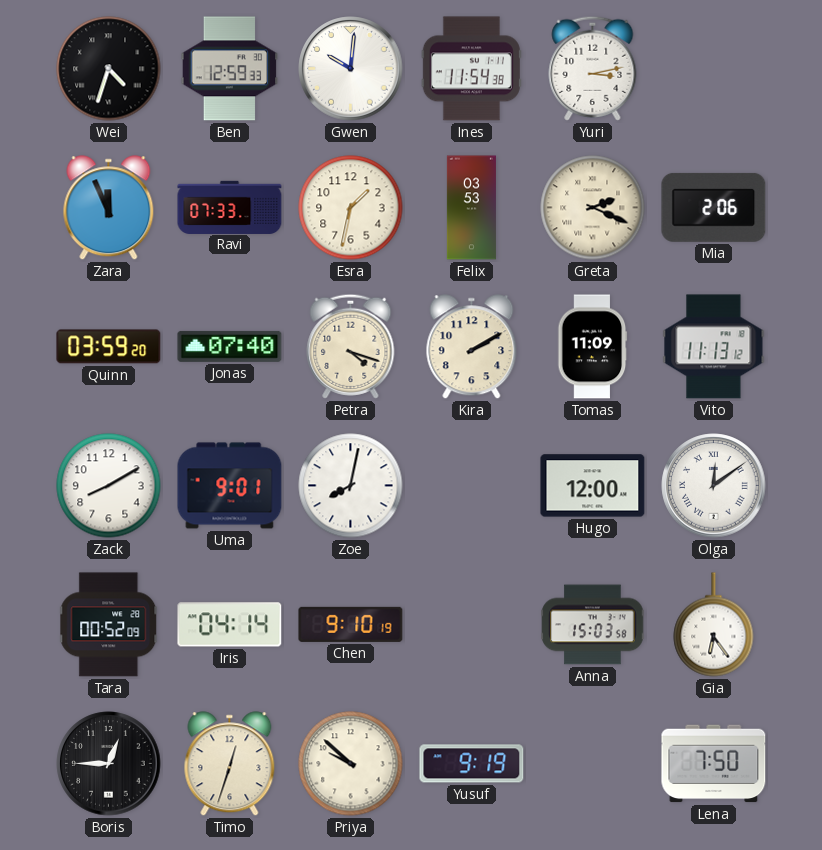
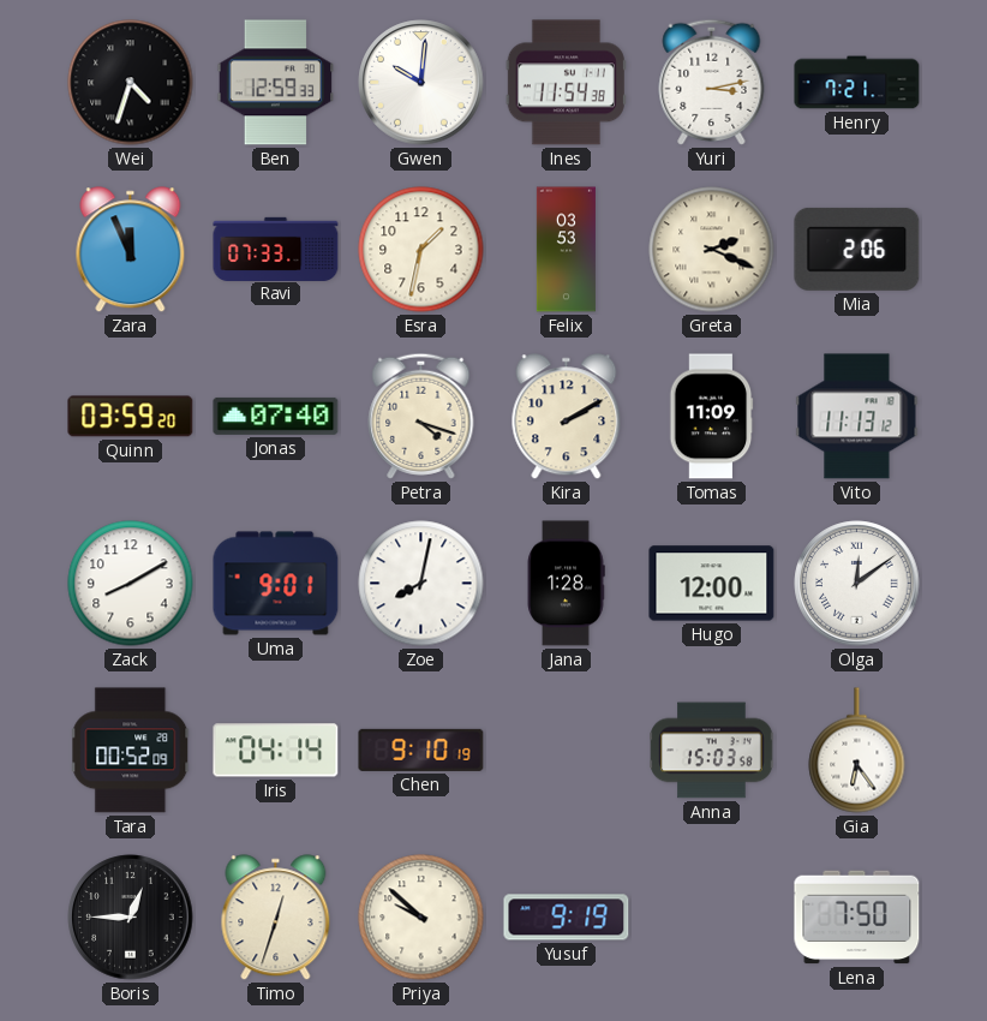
Henry: none -> 7:21 (857, 83)
Jana: none -> 1:28 (566, 584)
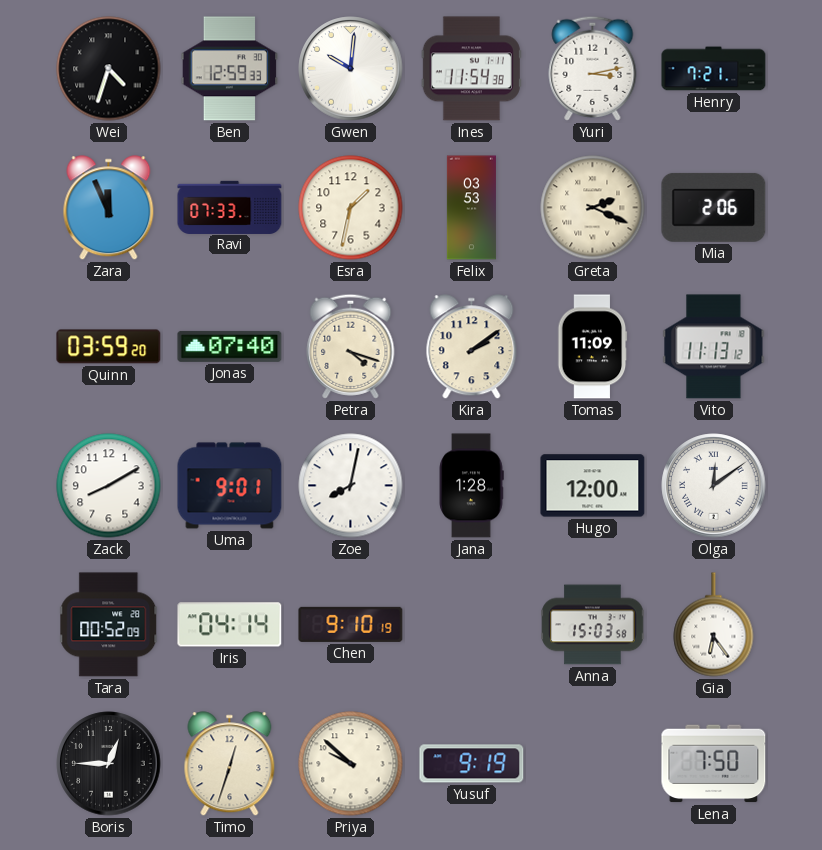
Kira: 2:10 -> 2:09 (472, 347)
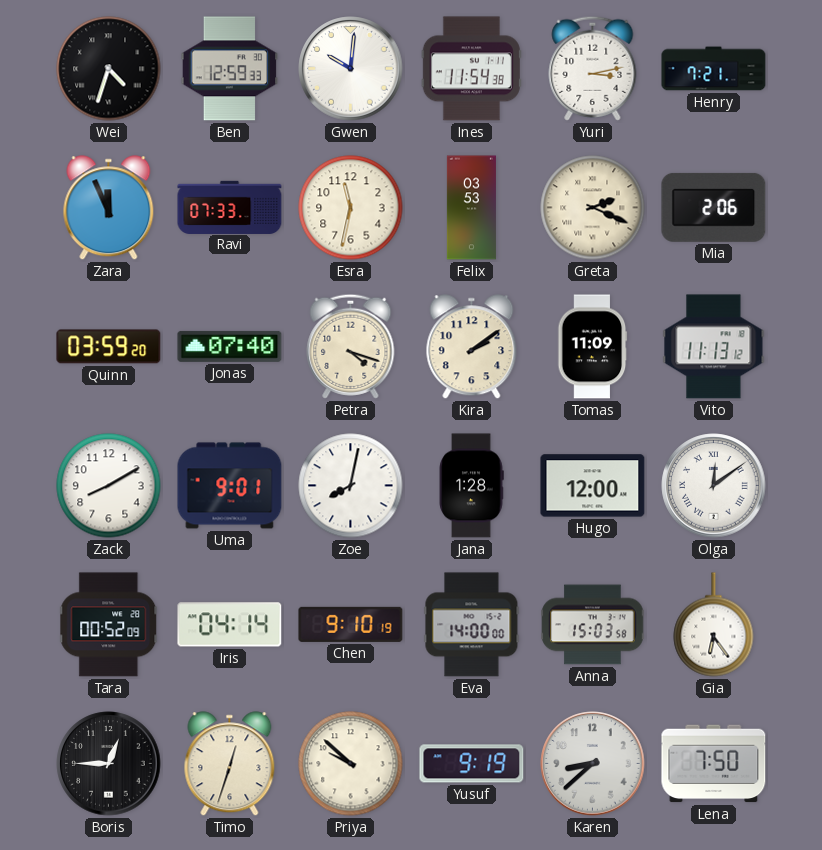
Esra: 1:32 -> 11:32 (351, 208)
Eva: none -> 14:00 (472, 625)
Karen: none -> 8:38 (593, 764)
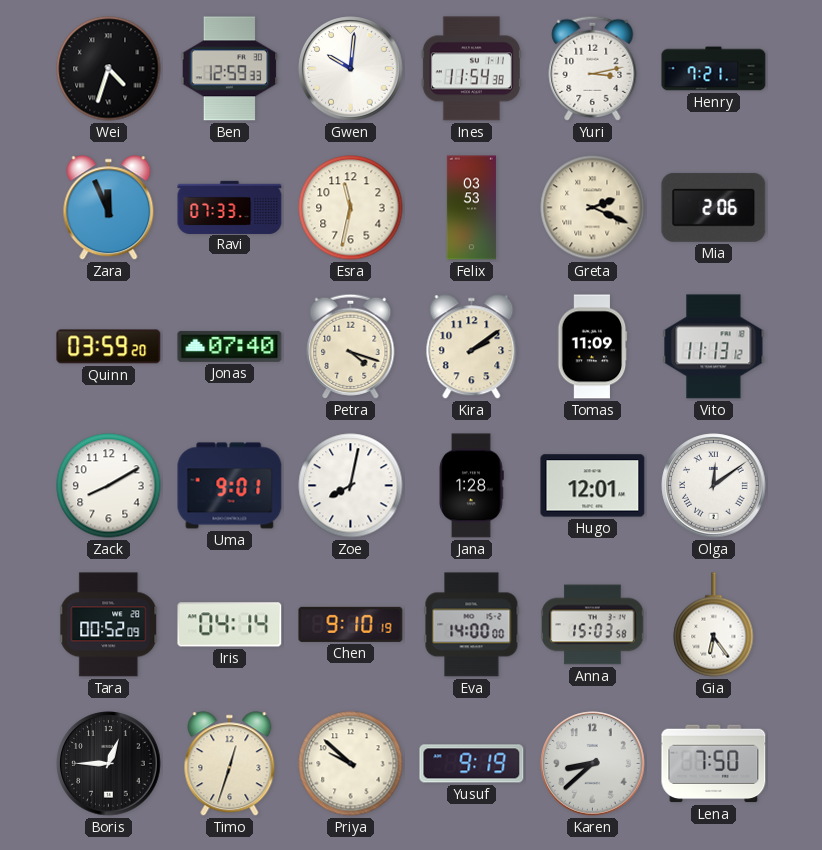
Hugo: 12:00 -> 12:01 (593, 486)
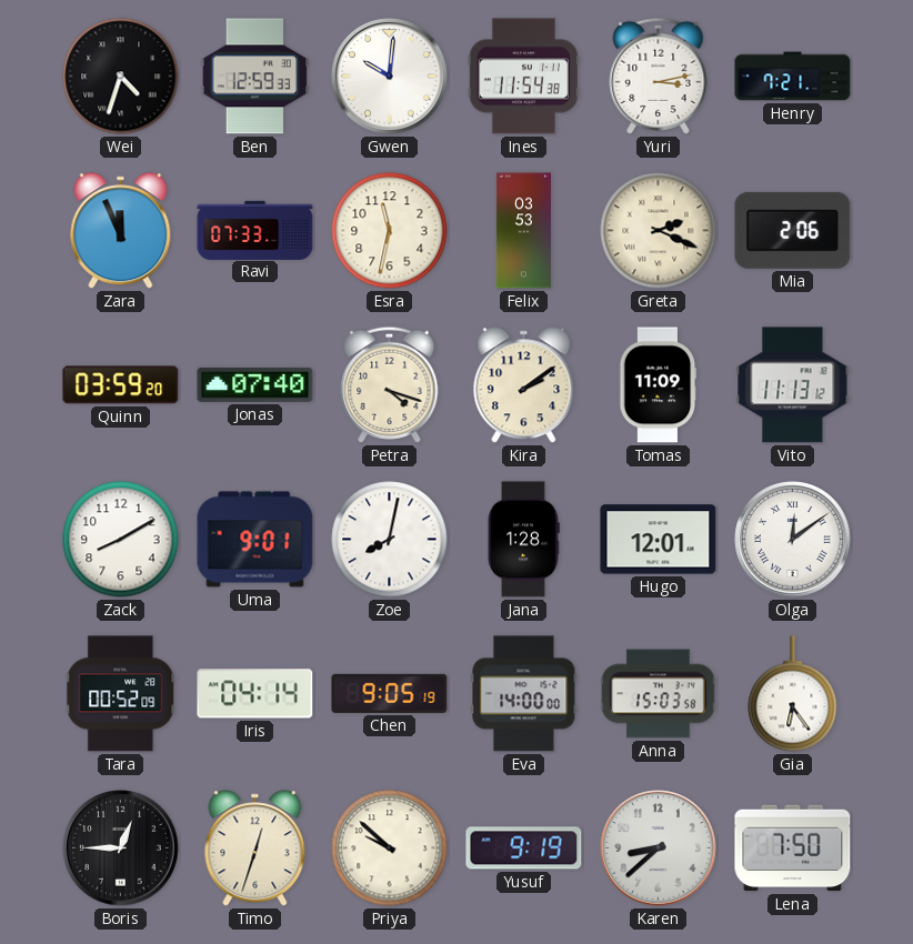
Chen: 9:10 -> 9:05 (390, 693)
